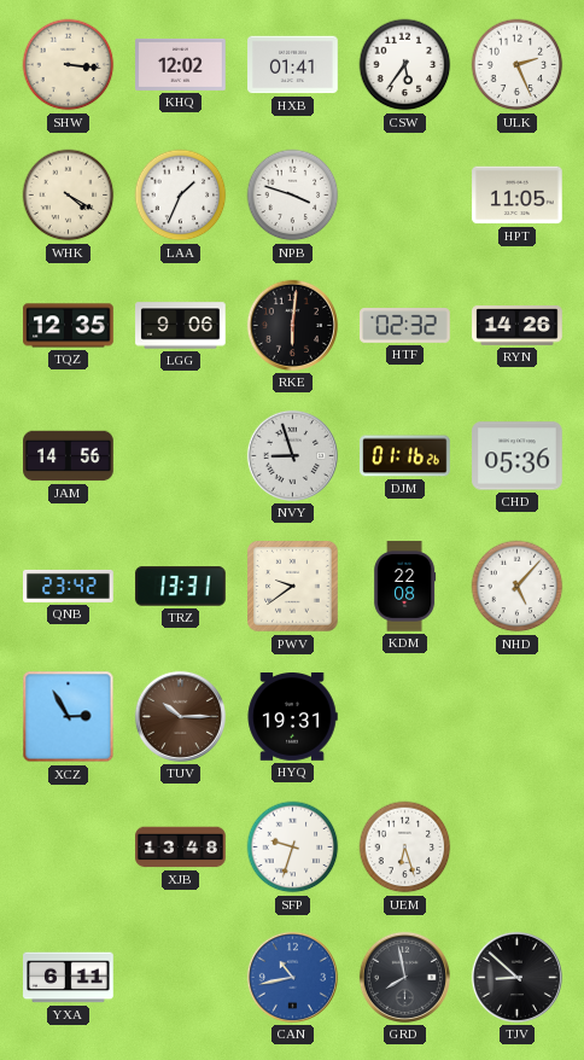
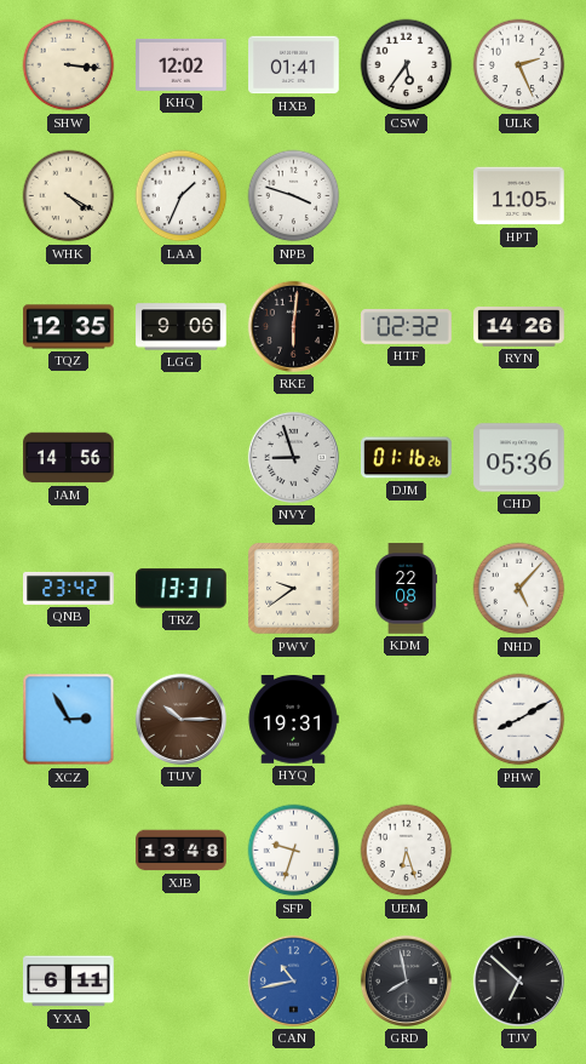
PHW: none -> 8:10 (519, 720)
TJV: 8:52 -> 6:52 (518, 980)
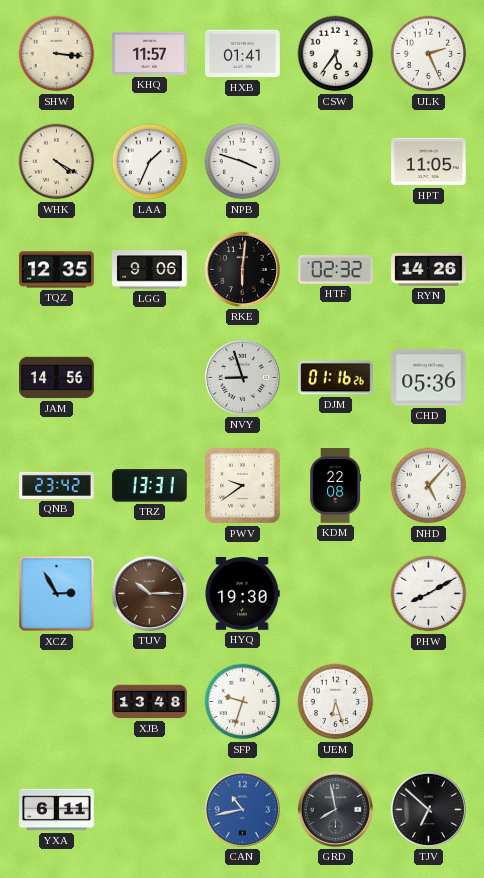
KHQ: 12:02 -> 11:57 (150, 53)
HYQ: 19:31 -> 19:30 (242, 594)
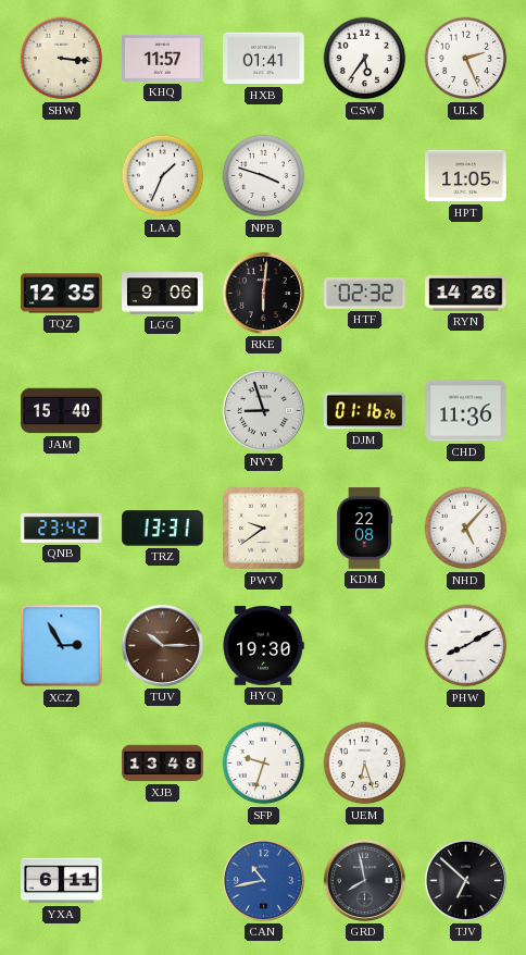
WHK: 4:20 -> none (57, 162)
JAM: 14:56 -> 15:40 (62, 411)
CHD: 05:36 -> 11:36 (466, 411)
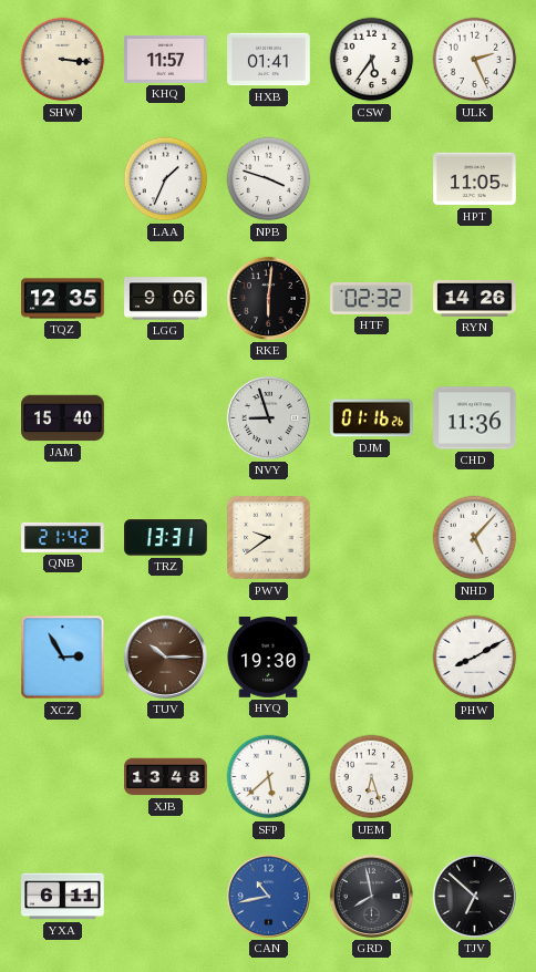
QNB: 23:42 -> 21:42 (63, 537)
KDM: 22:08 -> none (365, 529)
SFP: 9:33 -> 5:38 (269, 777)
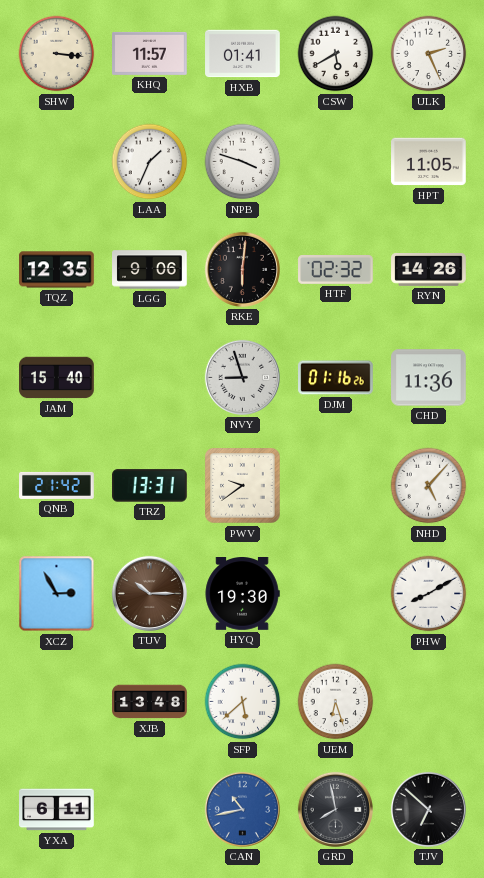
CSW: 5:36 -> 5:40 (336, 54)
